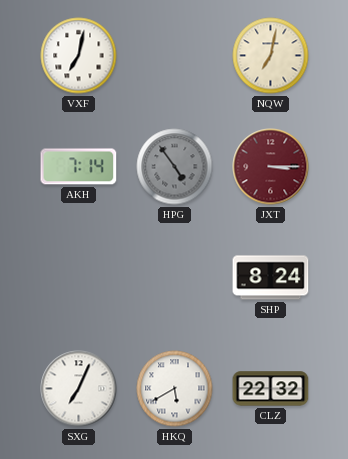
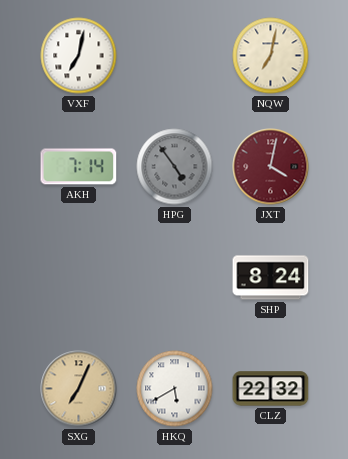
JXT: 3:15 -> 4:02 (271, 167)
SXG dial: white -> champagne (79, 389)
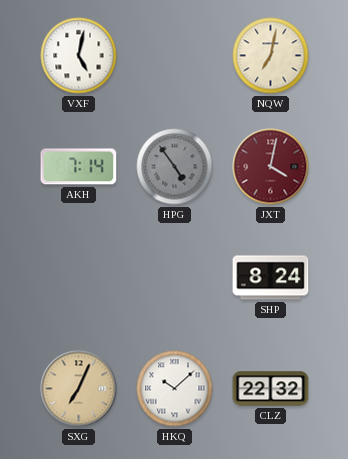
VXF: 7:02 -> 5:02 (79, 56)
HKQ: 5:40 -> 10:08 (175, 389)
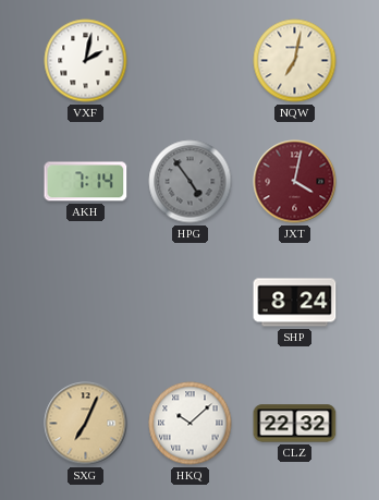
VXF: 5:02 -> 2:02 (86, 61)
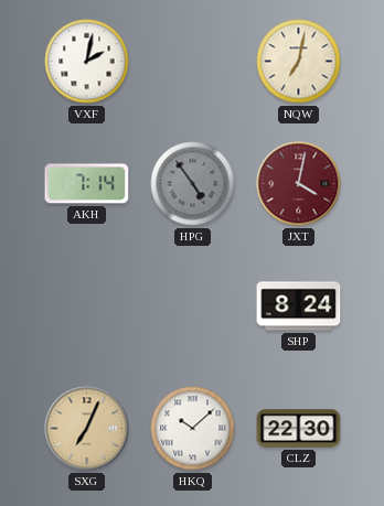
CLZ: 22:32 -> 22:30 (299, 429)
